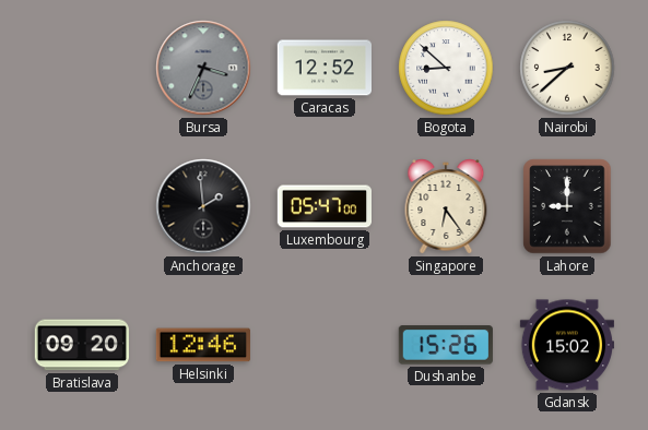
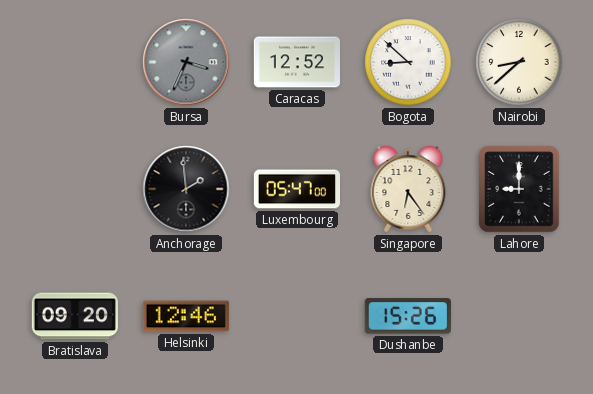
Gdansk: 15:02 -> none (567, 345)
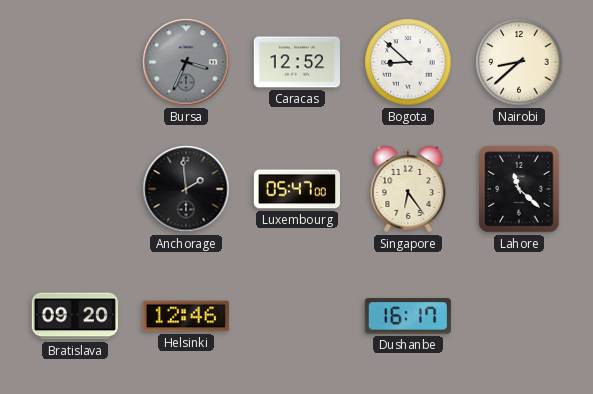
Lahore: 9:00 -> 11:22 (519, 189)
Dushanbe: 15:26 -> 16:17 (408, 316)
